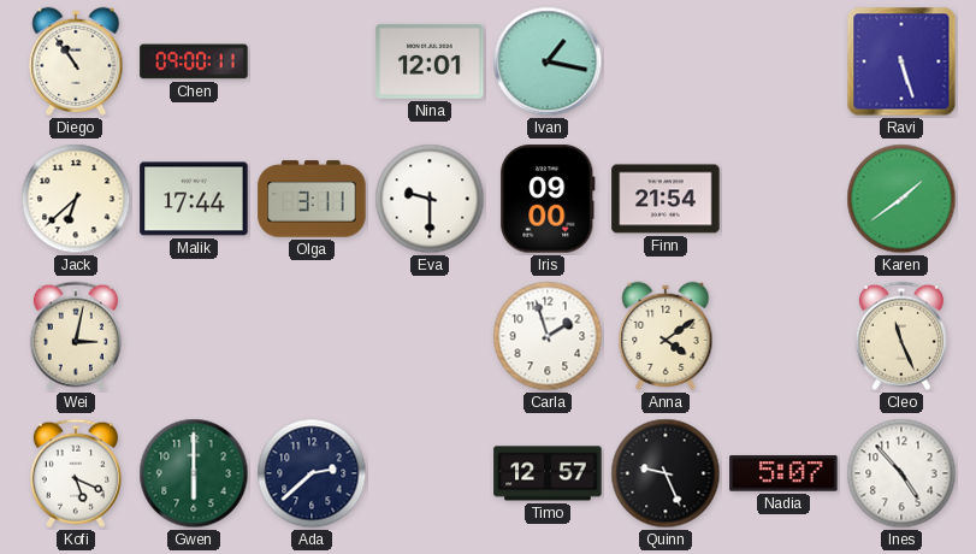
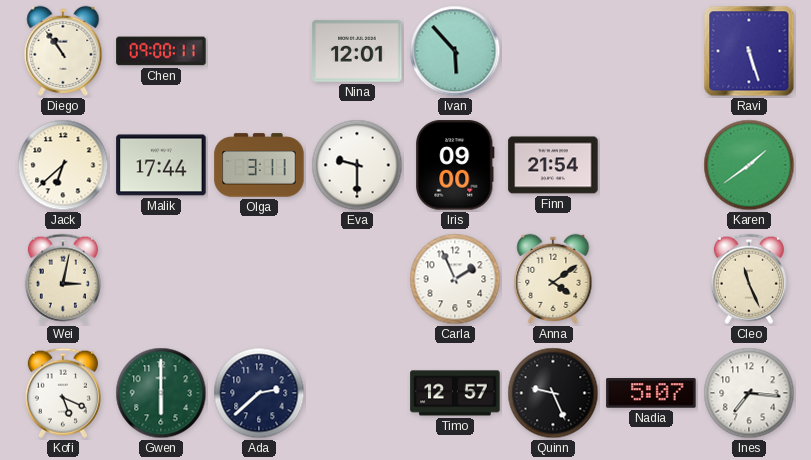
Ivan: 1:17 -> 5:53 (455, 51)
Carla: 1:57 -> 1:56 (455, 279)
Ines: 4:53 -> 7:16 (749, 393)
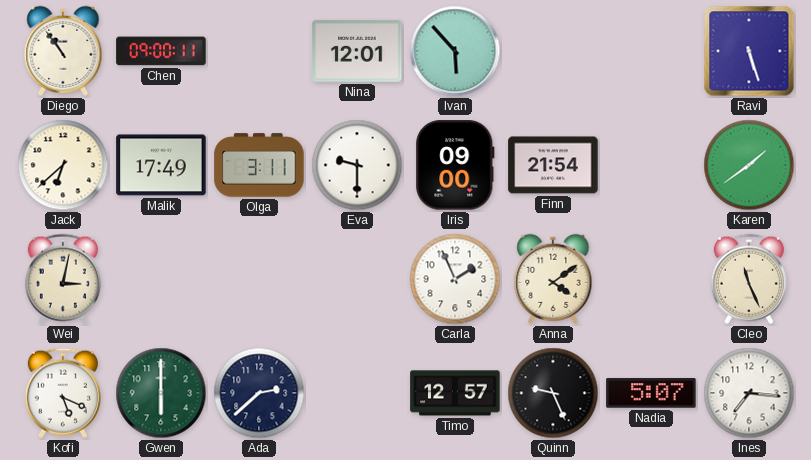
Malik: 17:44 -> 17:49 (161, 165)
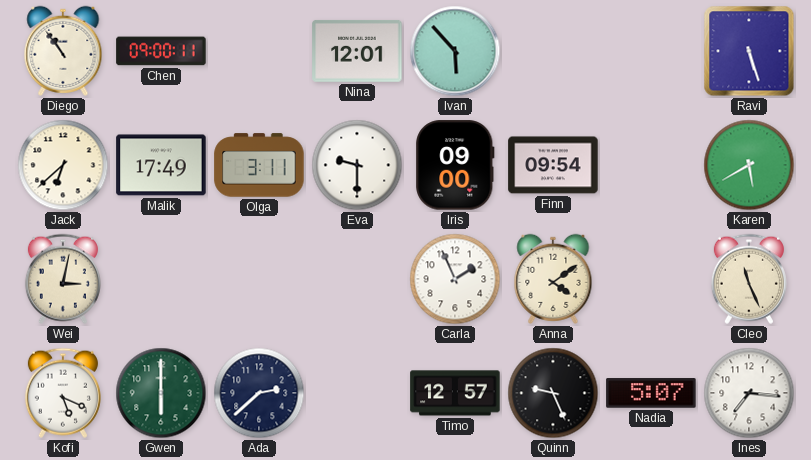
Finn: 21:54 -> 09:54 (553, 165)
Karen: 1:39 -> 5:40 (749, 165)
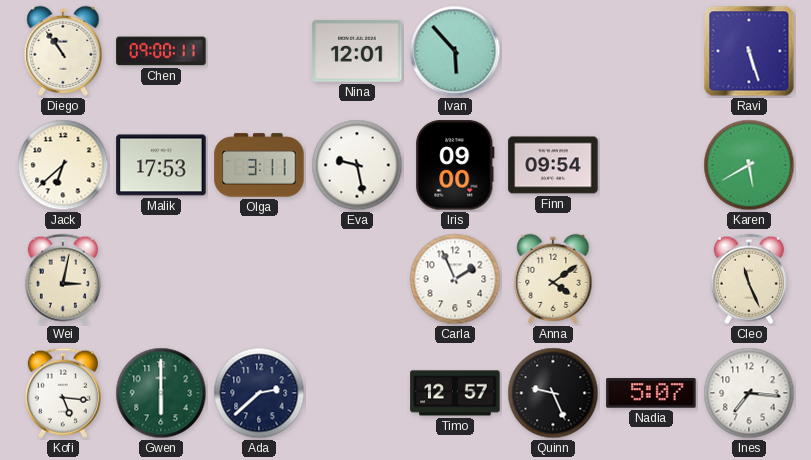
Malik: 17:49 -> 17:53 (161, 165)
Eva: 9:30 -> 9:28 (357, 165)
Kofi: 5:19 -> 5:16 (63, 393)
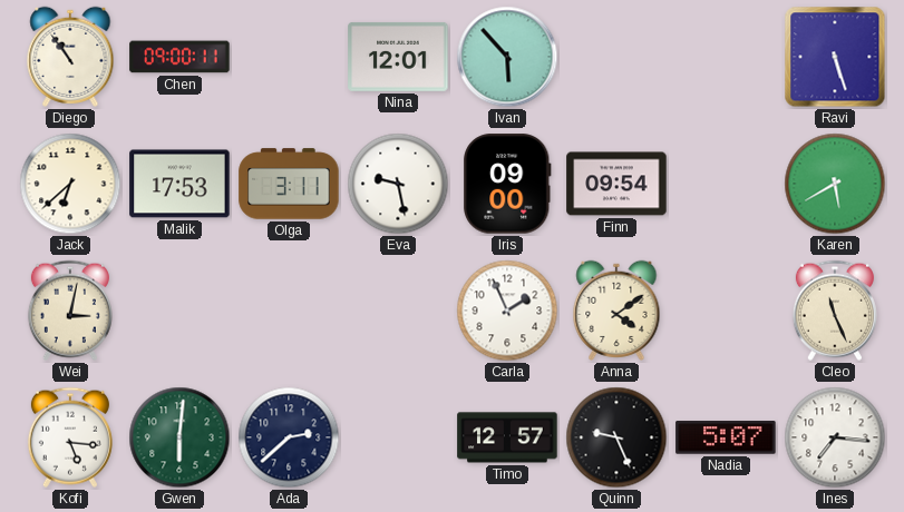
Gwen: 6:00 -> 6:01 (179, 437)
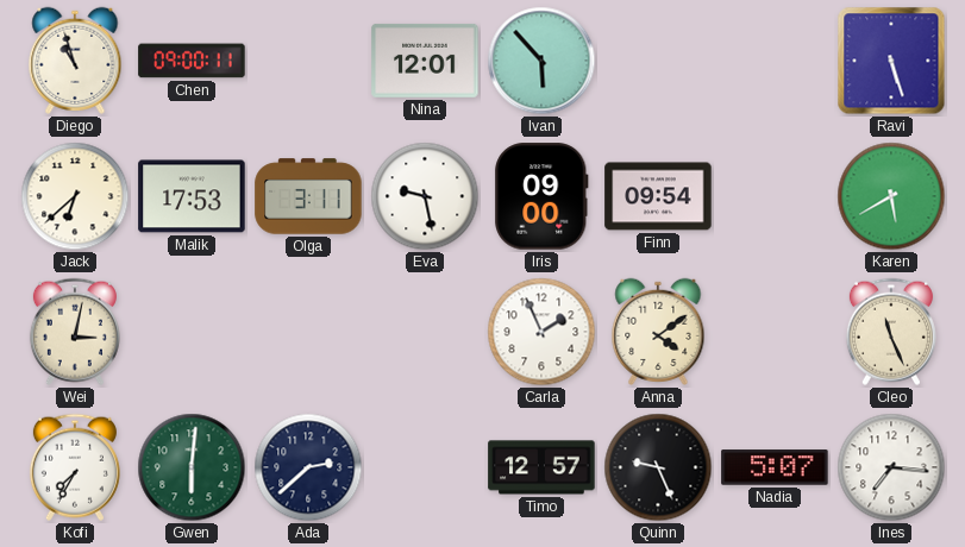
Diego: 10:54 -> 10:57 (75, 61)
Kofi: 5:16 -> 7:35 (75, 467)
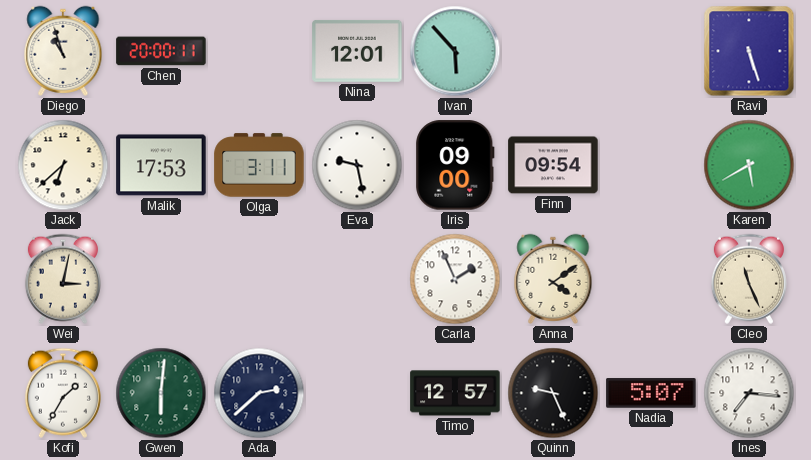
Chen: 09:00 -> 20:00 (161, 51)
Kofi: 7:35 -> 1:35 (63, 393)
